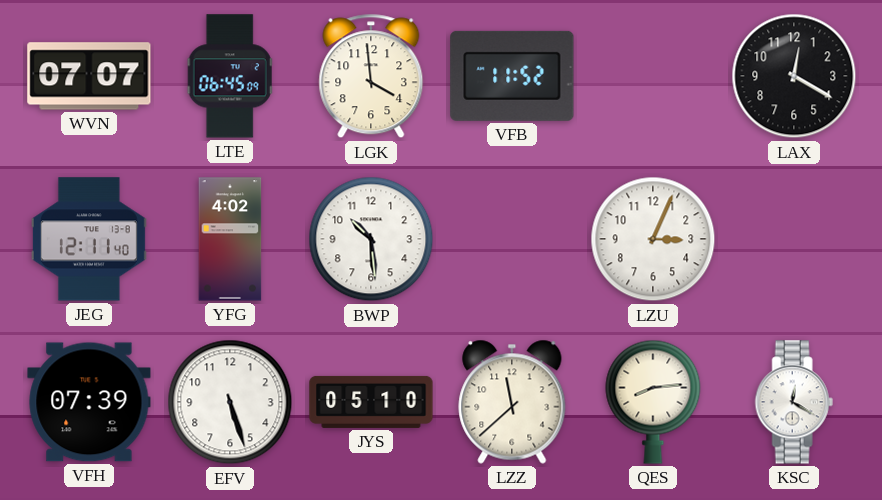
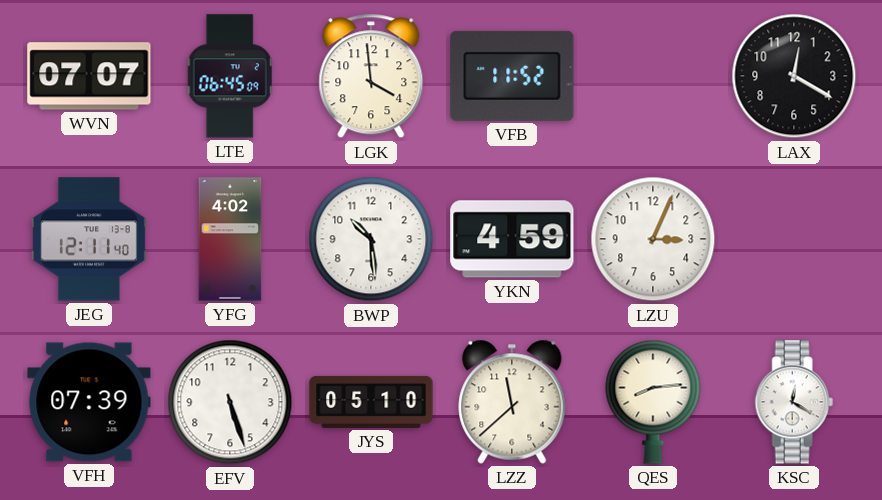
YKN: none -> 4:59 (512, 239)
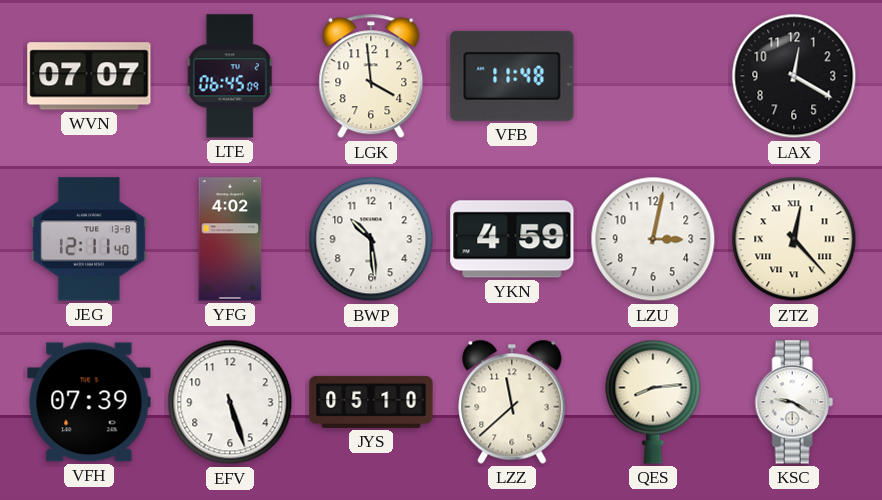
VFB: 11:52 -> 11:48 (512, 76)
LZU: 3:04 -> 3:02 (653, 239)
ZTZ: none -> 12:23 (794, 239)
KSC: 12:20 -> 9:20 (794, 402)
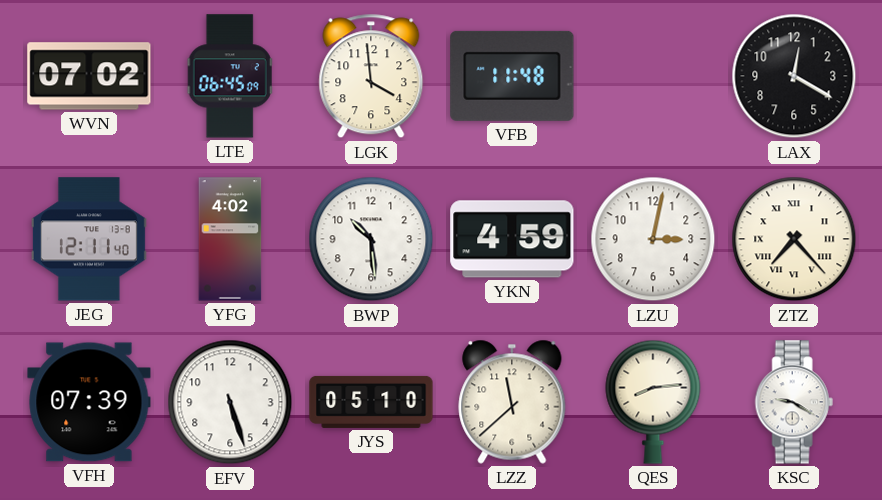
WVN: 07:07 -> 07:02 (89, 76)
ZTZ: 12:23 -> 7:23 (794, 239)
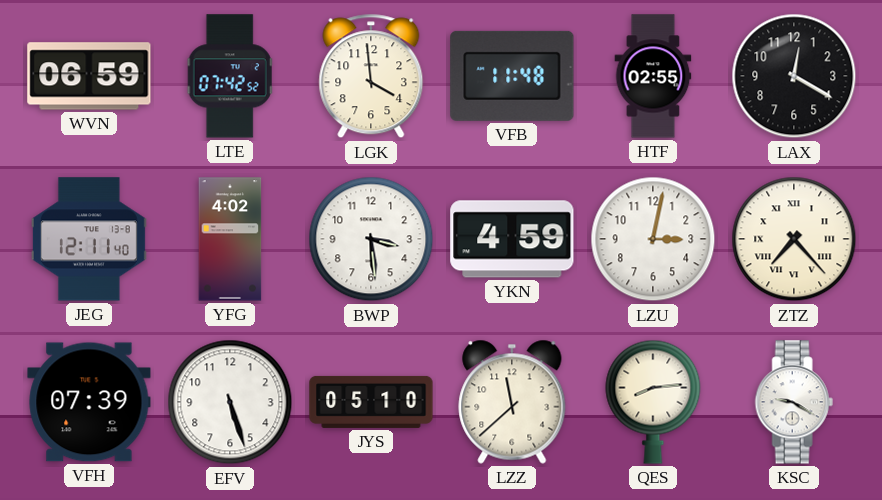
WVN: 07:02 -> 06:59 (89, 76)
LTE: 06:45 -> 07:42 (230, 76)
HTF: none -> 02:55 (653, 76)
BWP: 10:29 -> 3:29 (371, 239)
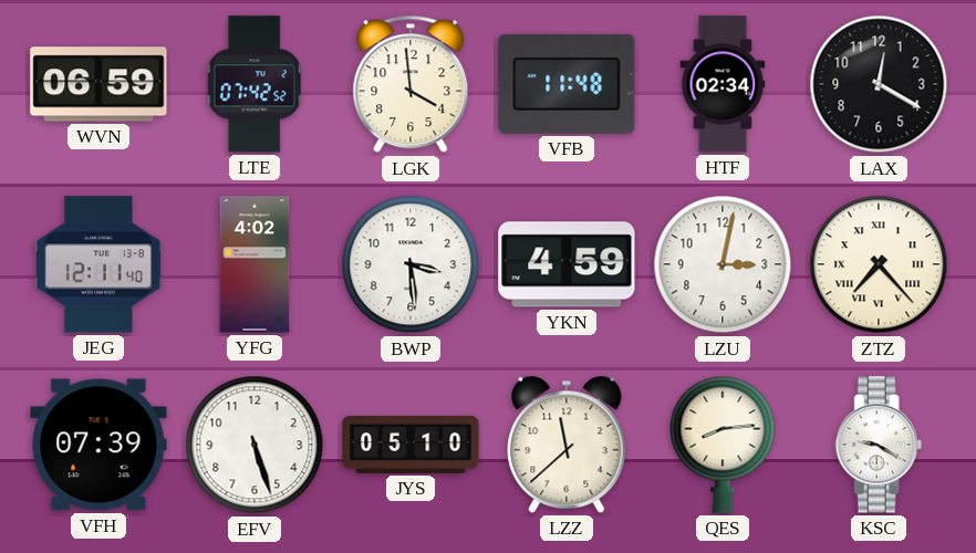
HTF: 02:55 -> 02:34 (723, 84)
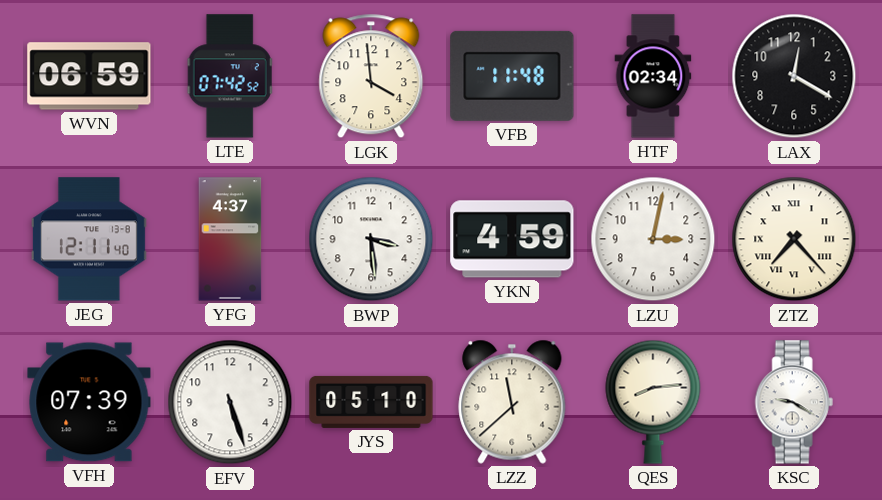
YFG: 4:02 -> 4:37 (230, 239)
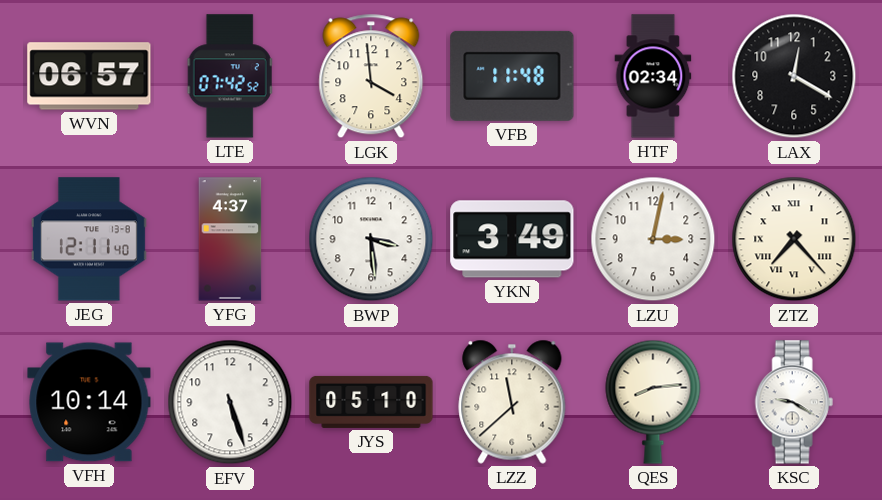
WVN: 06:59 -> 06:57 (89, 76)
YKN: 4:59 -> 3:49 (512, 239)
VFH: 07:39 -> 10:14 (89, 402)
